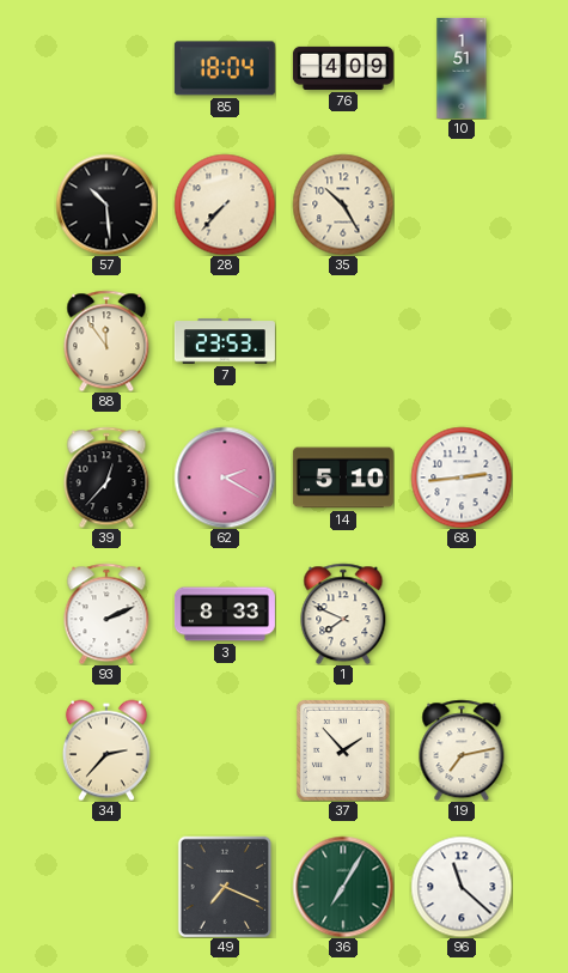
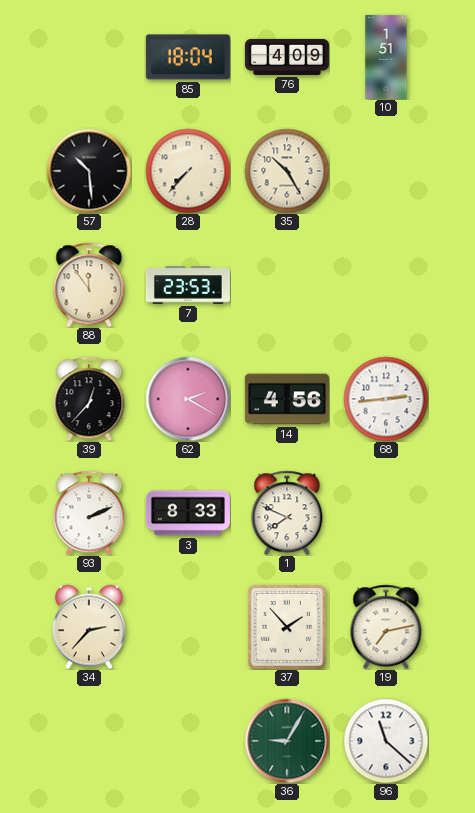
14: 5:10 -> 4:56 (287, 399)
49: 7:19 -> none (225, 887)
36: 7:05 -> 9:05 (287, 741)
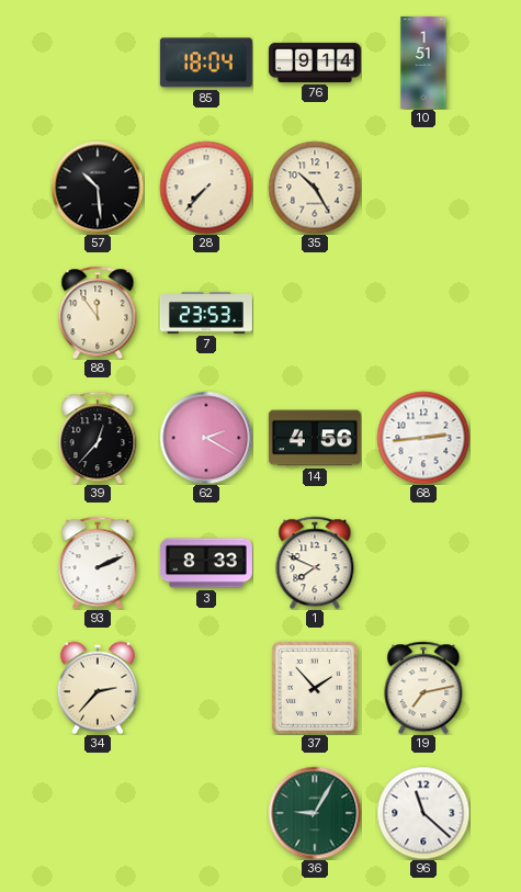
76: 4:09 -> 9:14 (315, 63)
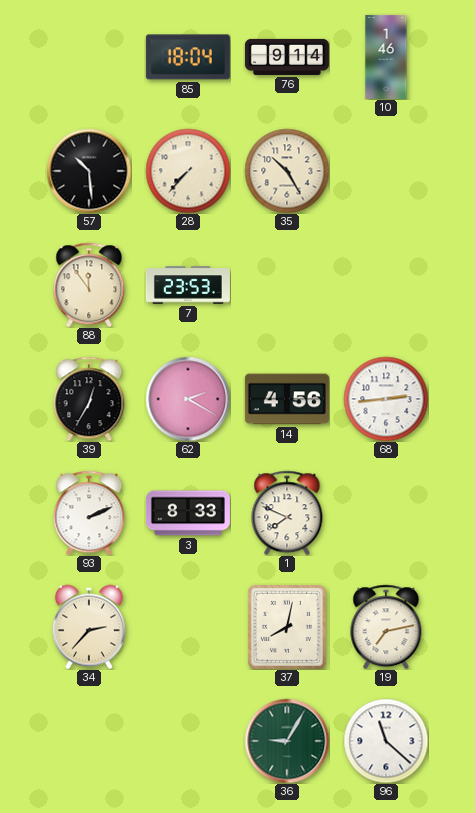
10: 1:51 -> 1:46 (386, 57)
39: 12:37 -> 12:35 (89, 399)
37: 1:53 -> 8:02 (287, 627)
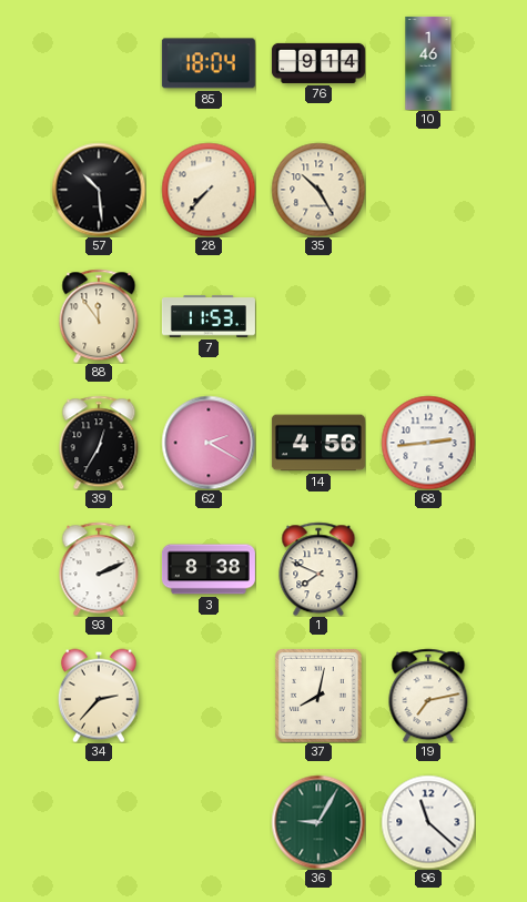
7: 23:53 -> 11:53 (209, 316)
3: 8:33 -> 8:38 (209, 569)
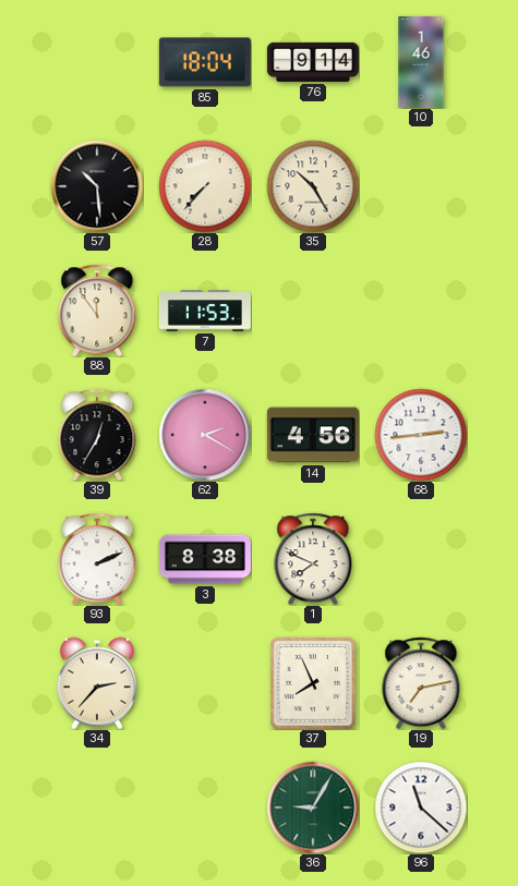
37: 8:02 -> 7:56 (313, 683)
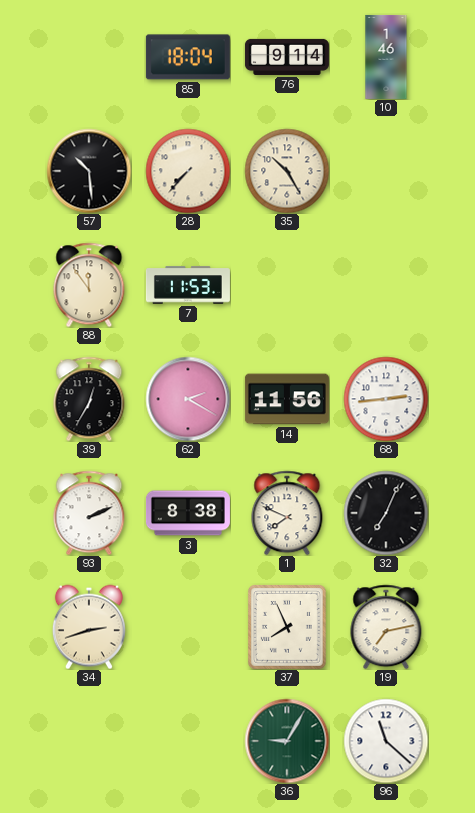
14: 4:56 -> 11:56 (287, 399)
32: none -> 7:04 (386, 513)
34: 2:37 -> 2:42 (89, 627)
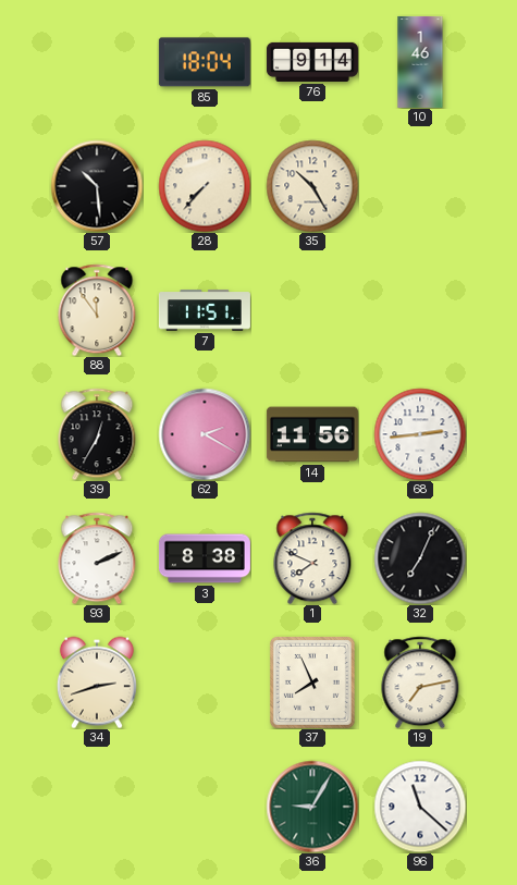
7: 11:53 -> 11:51 (205, 310)
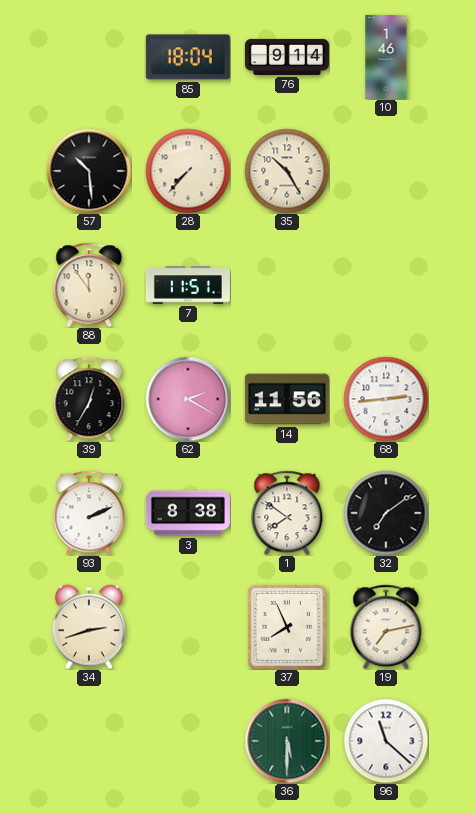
1: 7:49 -> 7:51 (287, 513)
32: 7:04 -> 7:09 (386, 513)
36: 9:05 -> 5:30 (287, 741)
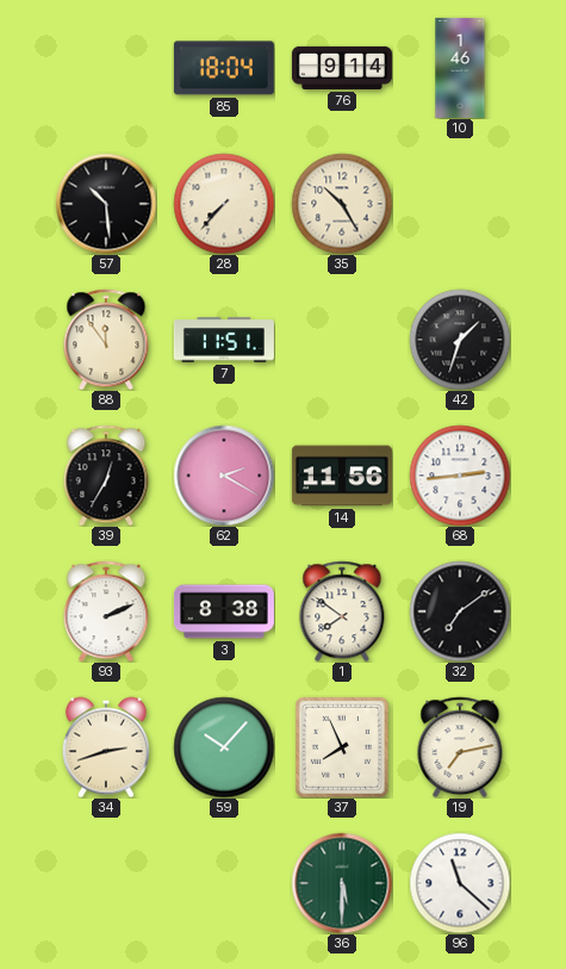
42: none -> 1:33 (460, 340)
59: none -> 10:07 (224, 747)
